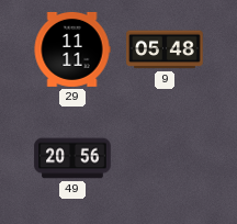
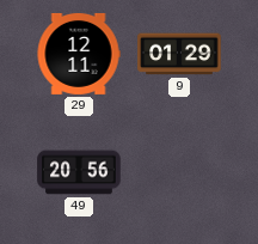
29: 11:11 -> 12:11 (79, 54)
9: 05:48 -> 01:29 (179, 54)
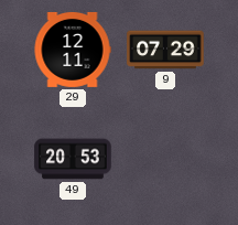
9: 01:29 -> 07:29 (165, 50)
49: 20:56 -> 20:53 (73, 159)
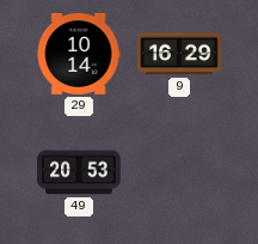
29: 12:11 -> 10:14 (79, 54)
9: 07:29 -> 16:29 (179, 54)
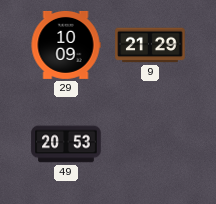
29: 10:14 -> 10:09 (66, 45)
9: 16:29 -> 21:29 (150, 45)
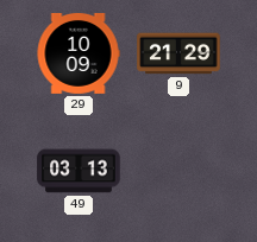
49: 20:53 -> 03:13 (79, 171)
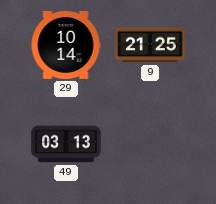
29: 10:09 -> 10:14 (66, 45)
9: 21:29 -> 21:25 (150, 45)
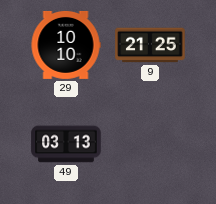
29: 10:14 -> 10:10 (66, 45)
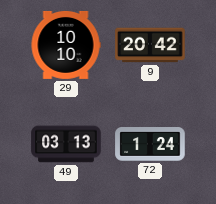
9: 21:25 -> 20:42 (150, 45)
72: none -> 1:24 (150, 145)
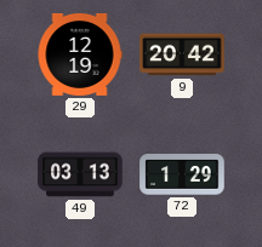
29: 10:10 -> 12:19 (80, 54)
72: 1:24 -> 1:29 (182, 176)
